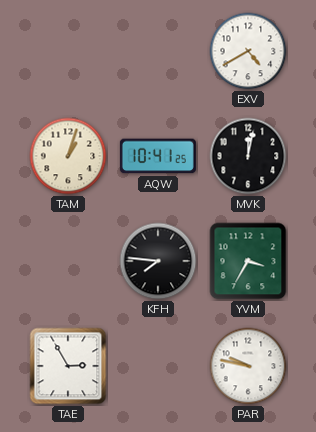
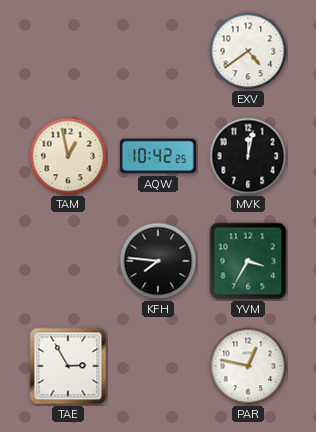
EXV: 4:40 -> 4:39 (248, 51)
TAM: 1:03 -> 12:58 (68, 156)
AQW: 10:41 -> 10:42 (158, 156)
PAR: 9:47 -> 12:47 (248, 366)
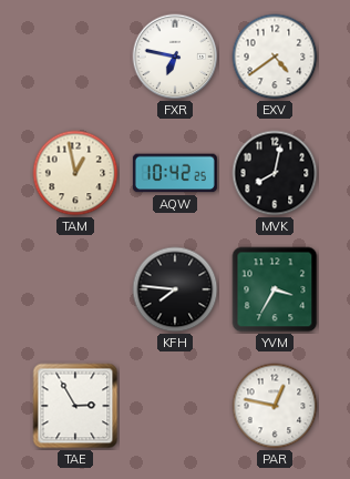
FXR: none -> 6:47 (175, 57)
MVK: 12:02 -> 8:02 (275, 173)
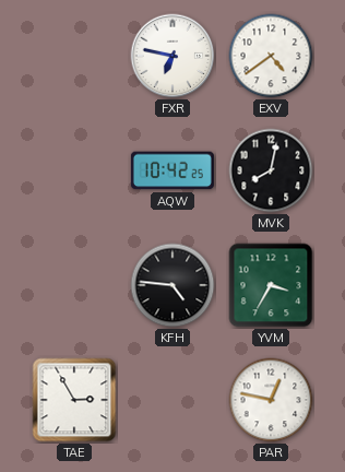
TAM: 12:58 -> none (75, 173)
KFH: 7:46 -> 4:46 (172, 285)
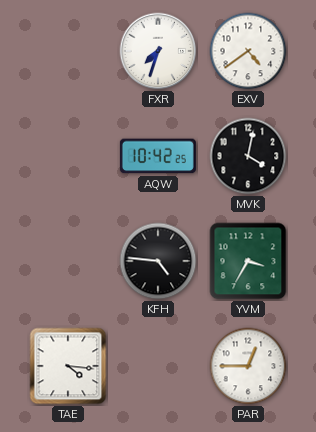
FXR: 6:47 -> 7:33 (158, 51)
MVK: 8:02 -> 4:02 (248, 156)
TAE: 2:55 -> 4:16 (68, 366)
PAR: 12:47 -> 12:45 (248, 366)
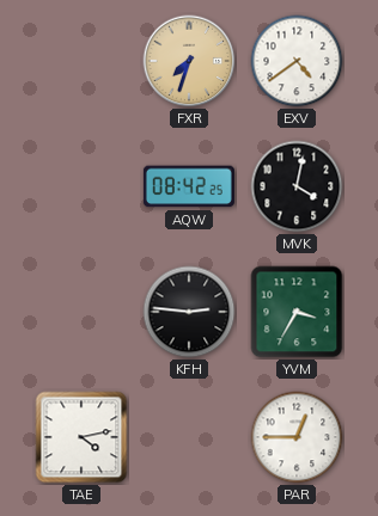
FXR dial: white -> champagne (189, 61)
AQW: 10:42 -> 08:42 (189, 186)
KFH: 4:46 -> 2:46 (189, 312)
TAE: 4:16 -> 4:13 (81, 437)
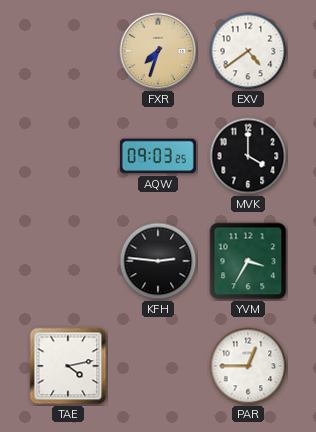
AQW: 08:42 -> 09:03 (158, 156)
MVK: 4:02 -> 4:00 (248, 156)
